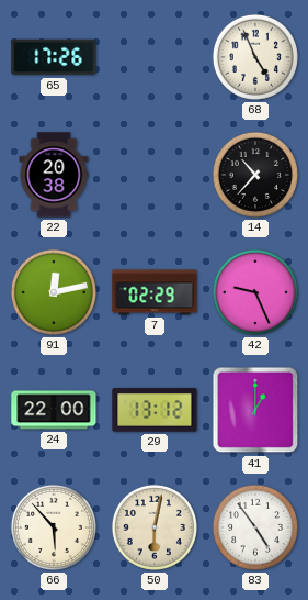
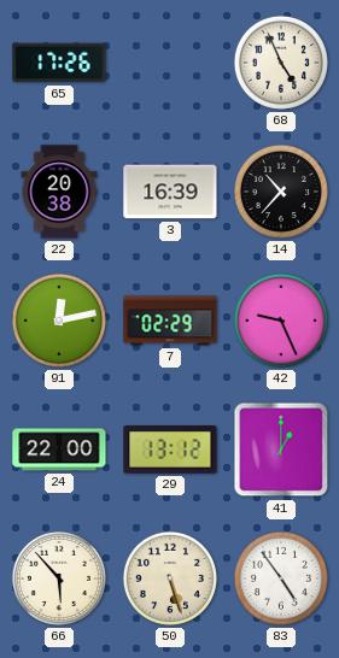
3: none -> 16:39 (170, 192)
50: 6:02 -> 5:27 (170, 578)
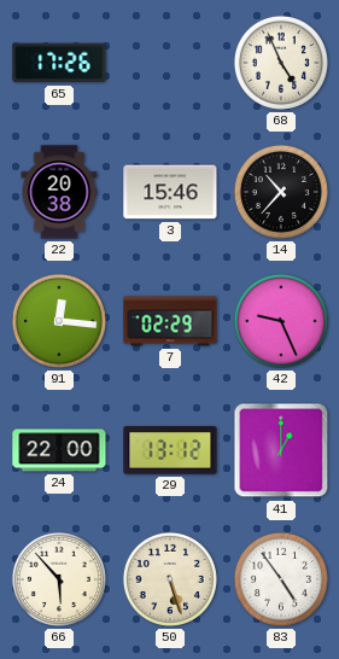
3: 16:39 -> 15:46 (170, 192)
91: 12:13 -> 12:16 (59, 321)
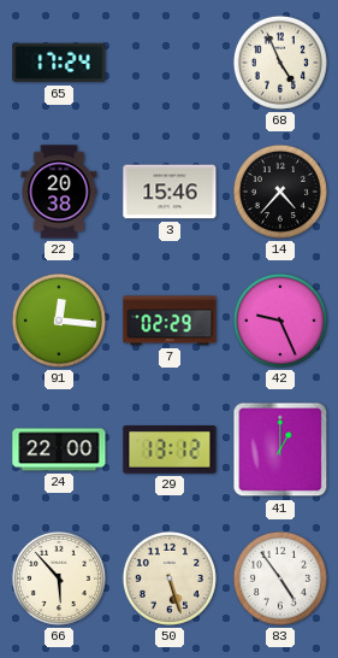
65: 17:26 -> 17:24 (59, 63)
14: 10:37 -> 4:37 (280, 192)
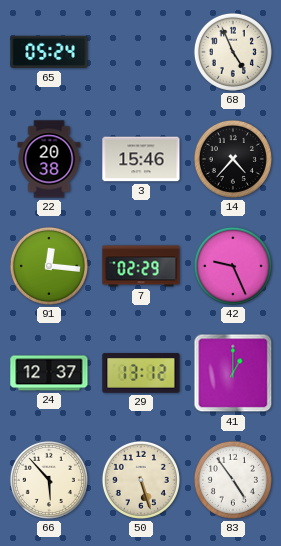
65: 17:24 -> 05:24 (49, 52)
24: 22:00 -> 12:37 (49, 373)
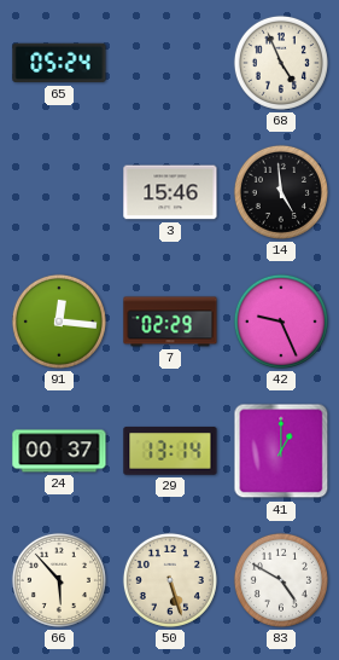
22: 20:38 -> none (49, 159)
14: 4:37 -> 4:59 (281, 192)
24: 12:37 -> 00:37 (59, 451)
29: 13:12 -> 13:14 (170, 451)
83: 4:54 -> 4:50 (281, 580)
